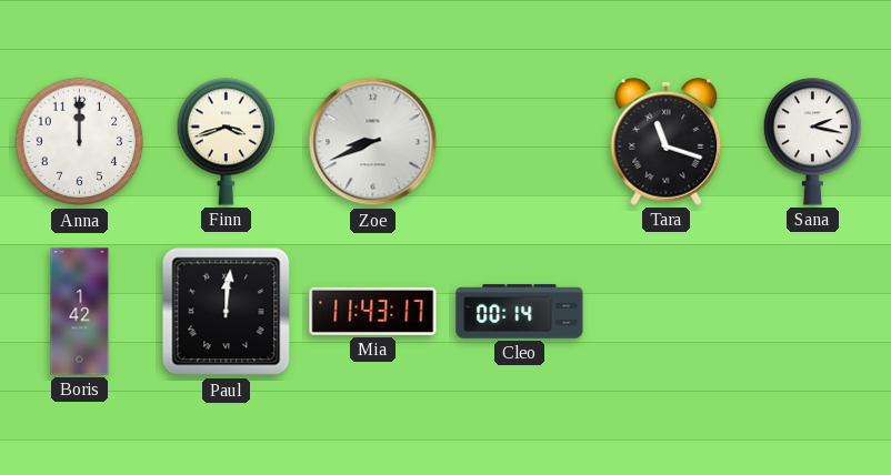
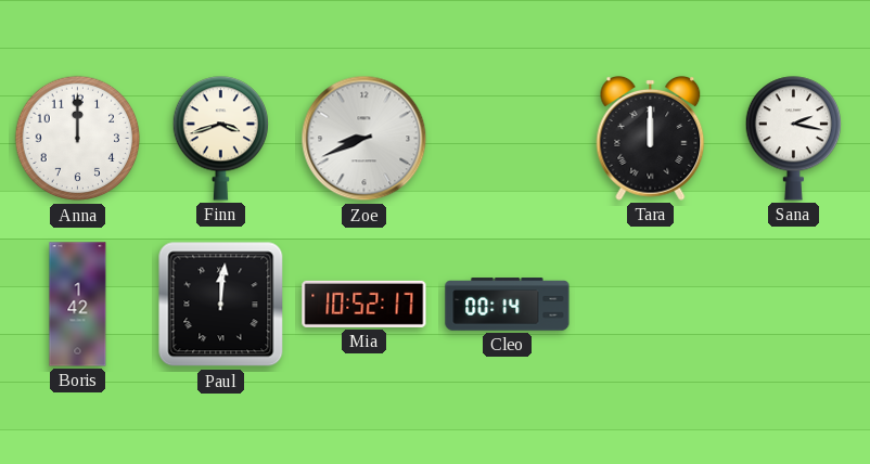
Tara: 11:18 -> 12:00 (651, 138)
Mia: 11:43 -> 10:52 (364, 304)
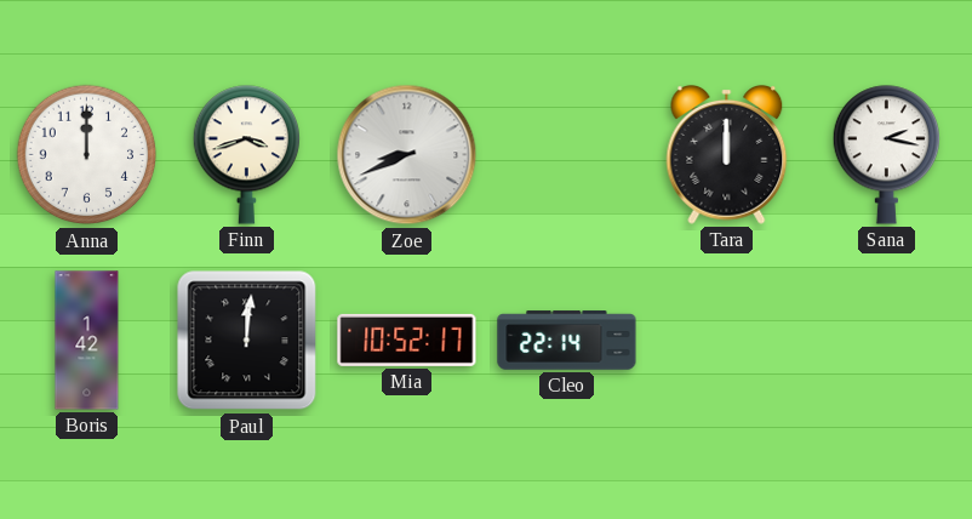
Cleo: 00:14 -> 22:14 (567, 341)
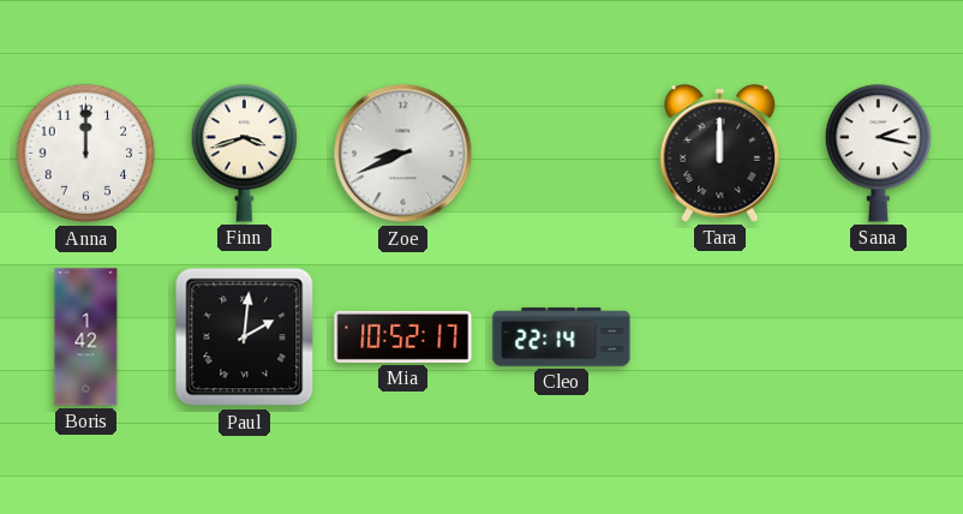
Paul: 12:01 -> 2:01 (245, 337)
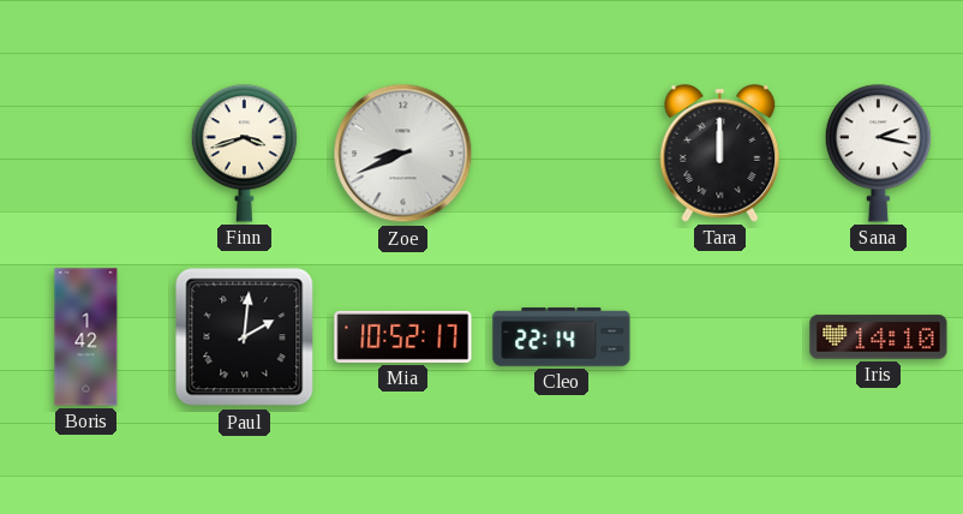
Anna: 12:00 -> none (86, 154)
Iris: none -> 14:10 (879, 337)
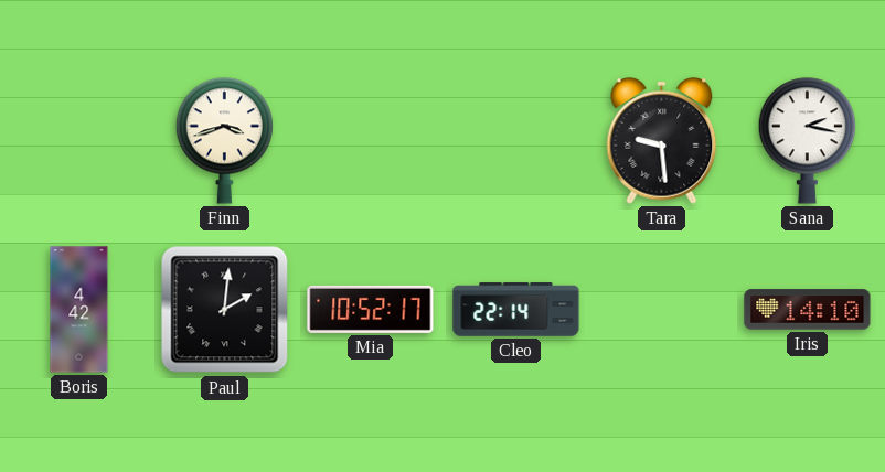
Zoe: 8:41 -> none (403, 154)
Tara: 12:00 -> 9:29 (662, 140)
Boris: 1:42 -> 4:42 (79, 310)
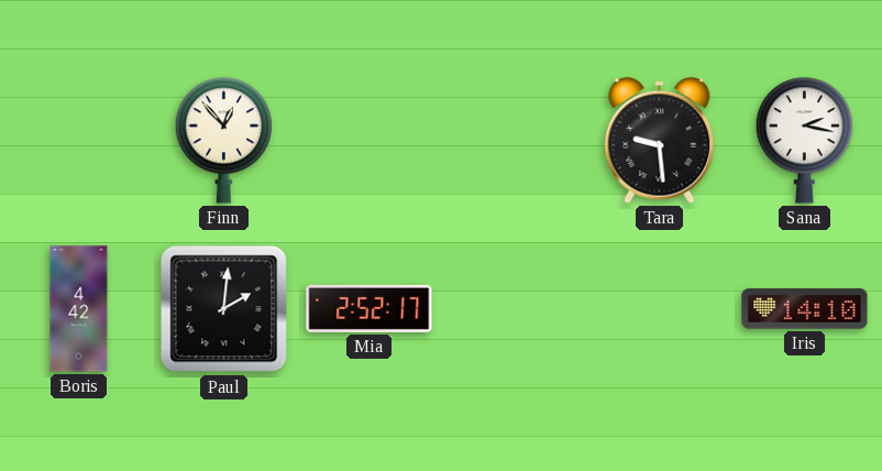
Finn: 3:42 -> 12:53 (223, 141)
Mia: 10:52 -> 2:52 (370, 308)
Cleo: 22:14 -> none (516, 310)
